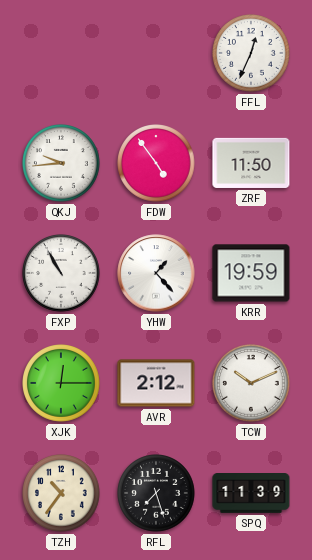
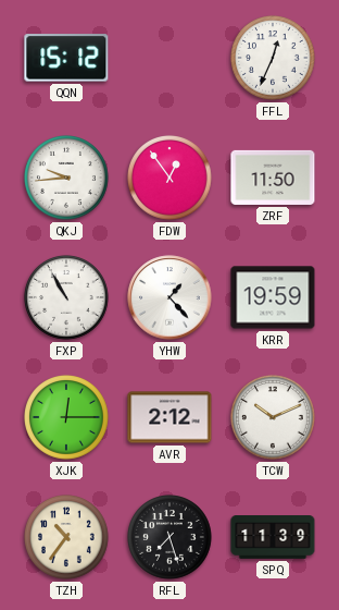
QQN: none -> 15:12 (66, 58)
FDW: 4:54 -> 12:54 (171, 179)
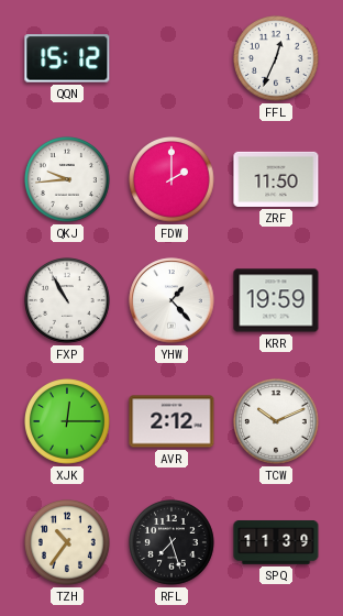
FDW: 12:54 -> 2:00 (173, 180)
